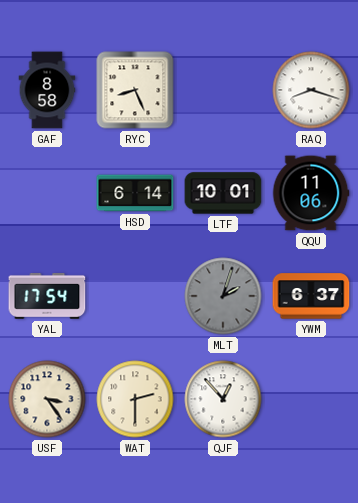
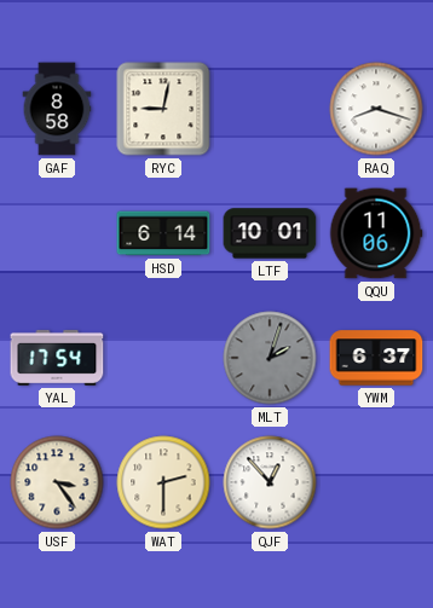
RYC: 8:26 -> 9:02 (163, 109)
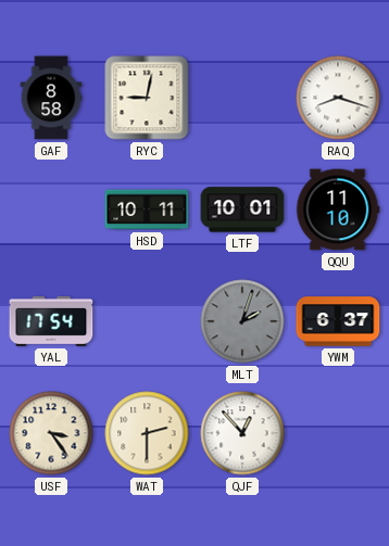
HSD: 6:14 -> 10:11 (147, 209)
QQU: 11:06 -> 11:10 (338, 209)
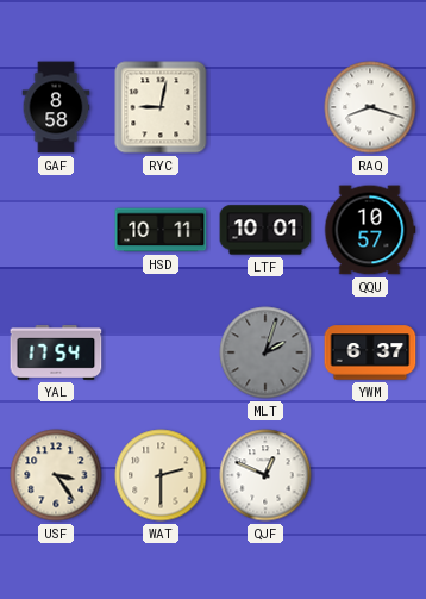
QQU: 11:10 -> 10:57 (370, 230)
QJF: 12:53 -> 12:49 (265, 475)
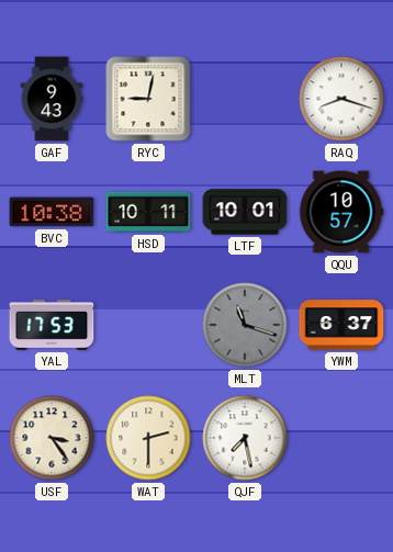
GAF: 8:58 -> 9:43 (52, 99)
BVC: none -> 10:38 (52, 212)
YAL: 17:54 -> 17:53 (52, 325)
MLT: 2:03 -> 11:18 (245, 325)
QJF: 12:49 -> 7:28 (245, 438)
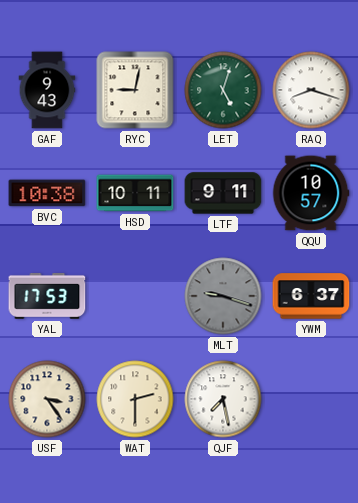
LET: none -> 5:03 (223, 90)
LTF: 10:01 -> 9:11 (223, 193)
MLT: 11:18 -> 9:18 (223, 296)
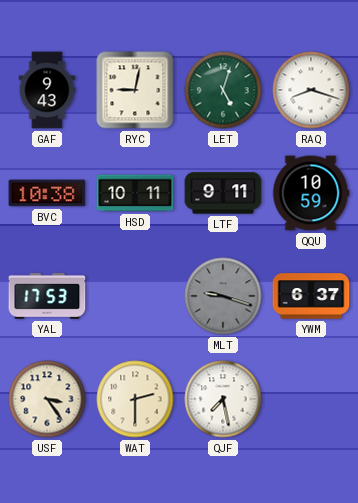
QQU: 10:57 -> 10:59 (311, 193)
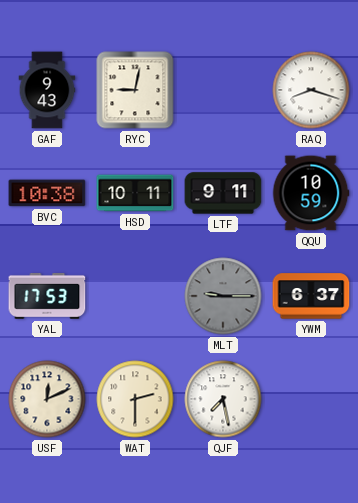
LET: 5:03 -> none (223, 90)
MLT: 9:18 -> 9:15 (223, 296)
USF: 3:24 -> 12:11 (47, 399)
